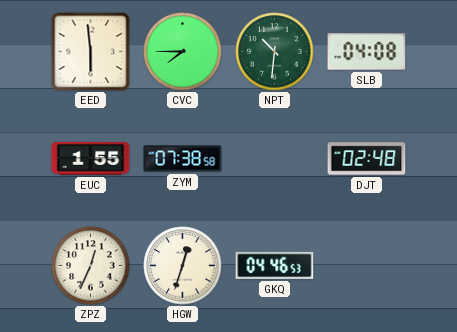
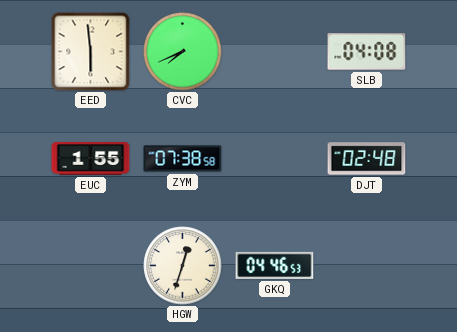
CVC: 7:45 -> 7:41 (183, 52)
NPT: 10:31 -> none (275, 52)
ZPZ: 12:34 -> none (91, 266)
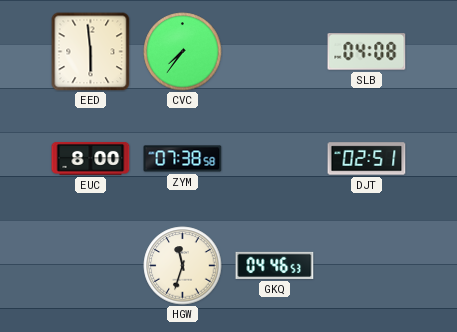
CVC: 7:41 -> 7:36 (183, 52)
EUC: 1:55 -> 8:00 (91, 158)
DJT: 02:48 -> 02:51 (367, 159)
HGW: 12:33 -> 11:33 (183, 266)
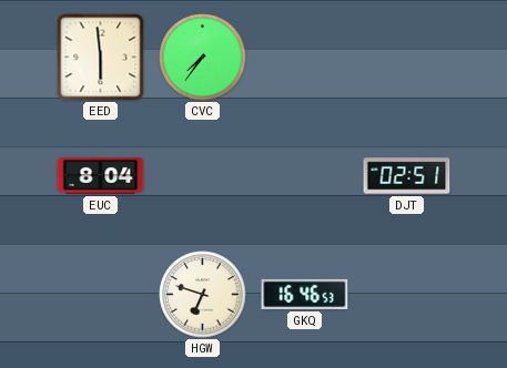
SLB: 04:08 -> none (367, 52)
EUC: 8:00 -> 8:04 (101, 175)
ZYM: 07:38 -> none (183, 159)
HGW: 11:33 -> 6:48 (203, 295)
GKQ: 04:46 -> 16:46 (305, 294)
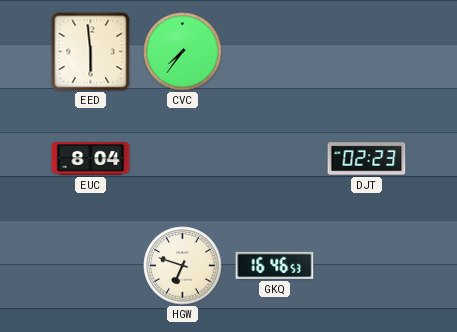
DJT: 02:51 -> 02:23 (367, 159)
